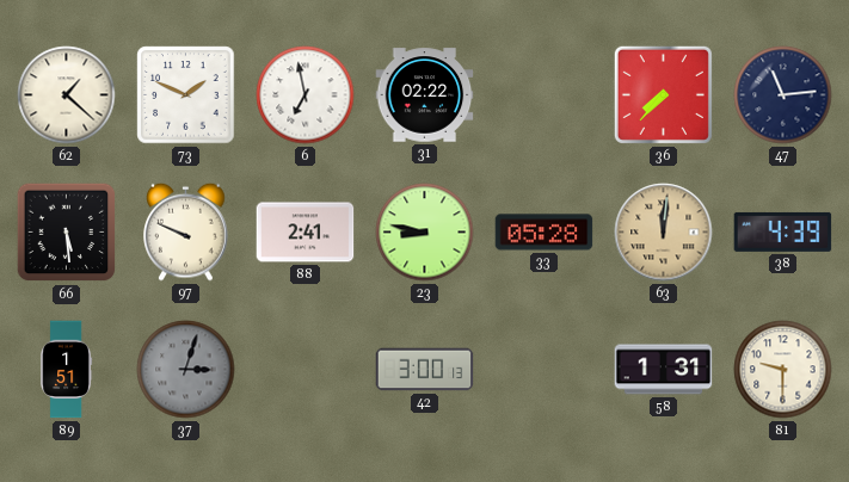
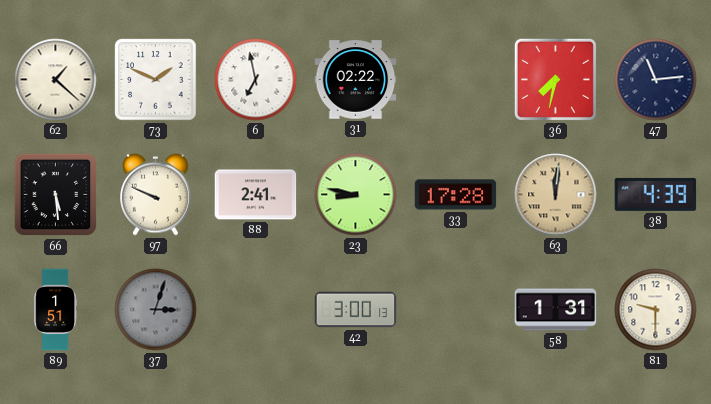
36: 7:37 -> 7:32 (555, 79)
33: 05:28 -> 17:28 (456, 195)
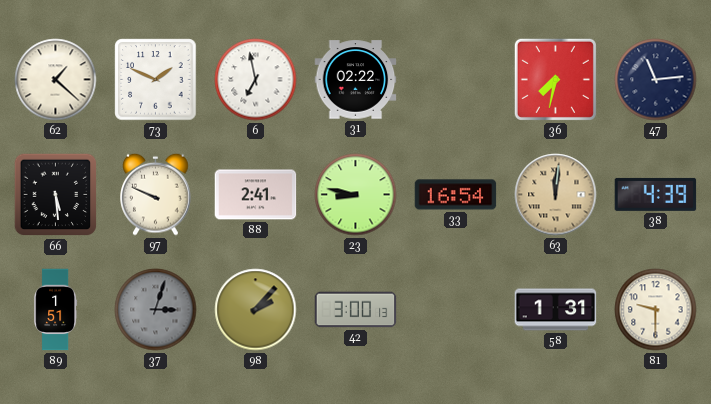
33: 17:28 -> 16:54 (456, 195)
98: none -> 2:07 (256, 310)
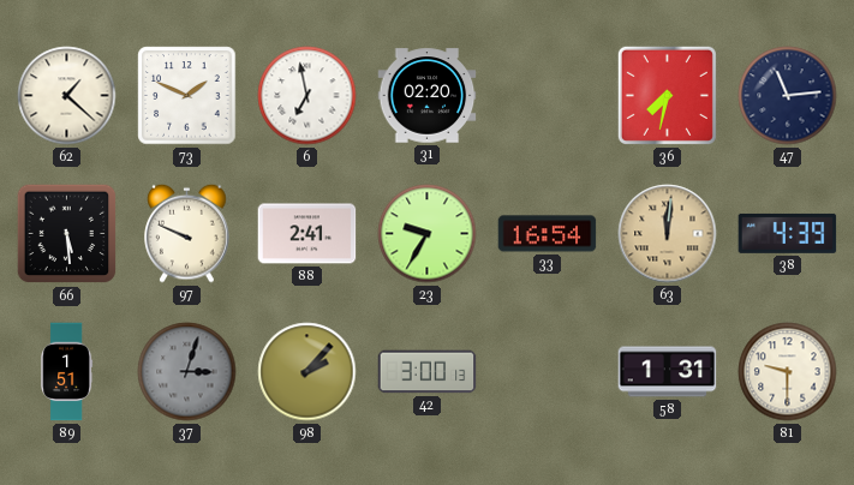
31: 02:22 -> 02:20 (428, 96)
23: 8:47 -> 9:35 (428, 234)
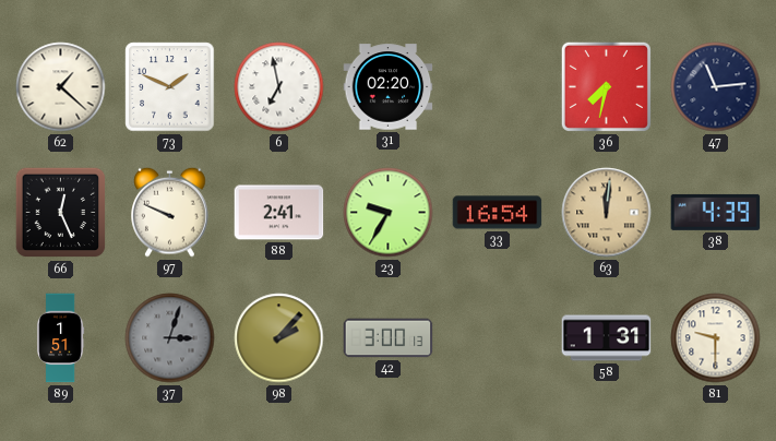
66: 5:29 -> 12:26 (61, 213)
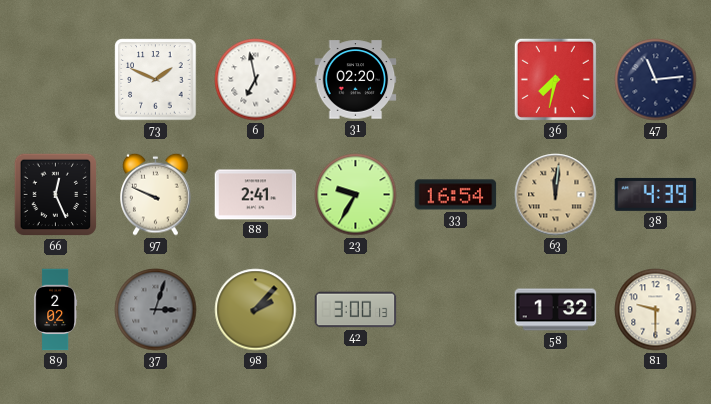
62: 1:22 -> none (61, 87)
89: 1:51 -> 2:02 (56, 310)
58: 1:31 -> 1:32 (556, 310)
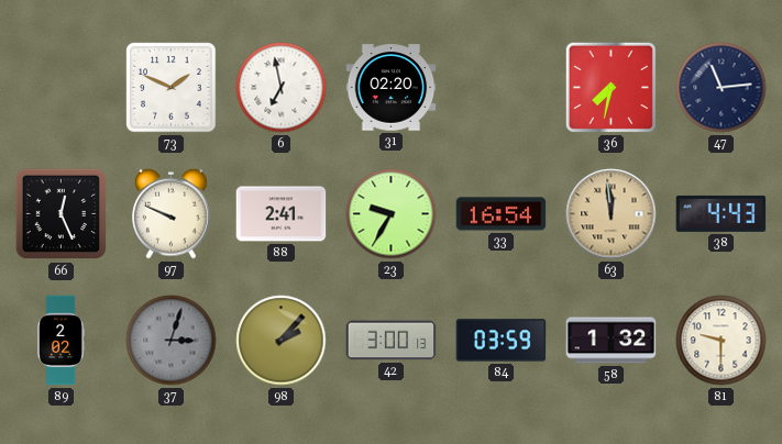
63: 12:01 -> 11:59 (612, 214)
38: 4:39 -> 4:43 (722, 213)
84: none -> 03:59 (502, 341)
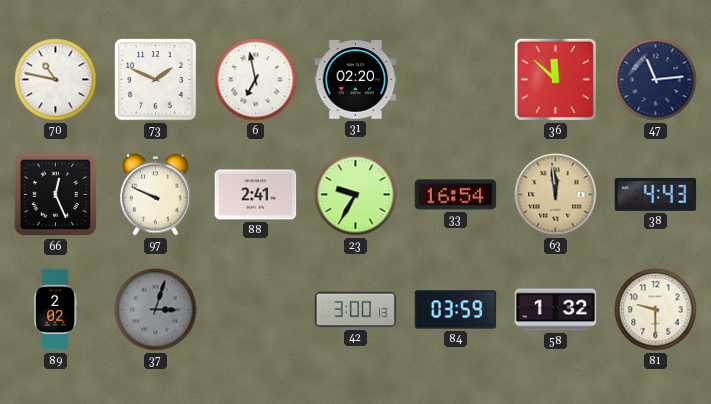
70: none -> 10:47 (56, 80)
36: 7:32 -> 11:52 (555, 79)
98: 2:07 -> none (282, 341)
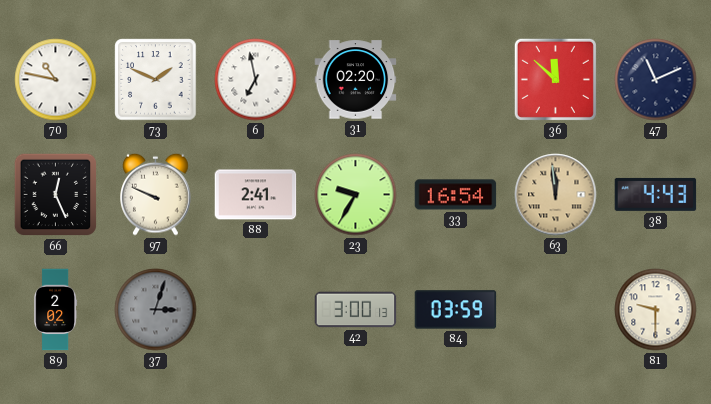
47: 11:14 -> 11:11 (656, 80)
58: 1:32 -> none (556, 310)
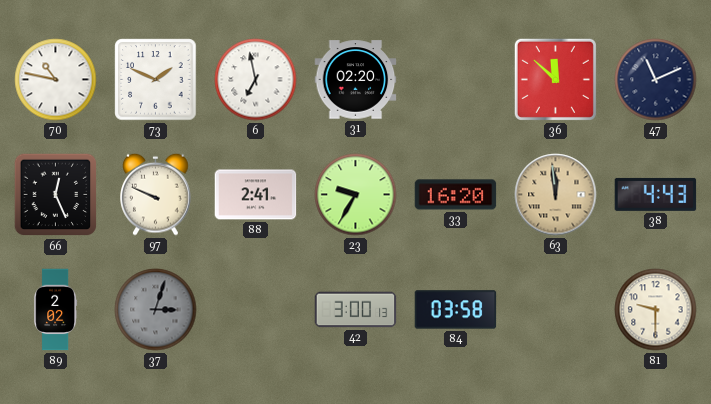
33: 16:54 -> 16:20 (456, 195)
84: 03:59 -> 03:58 (456, 310)
